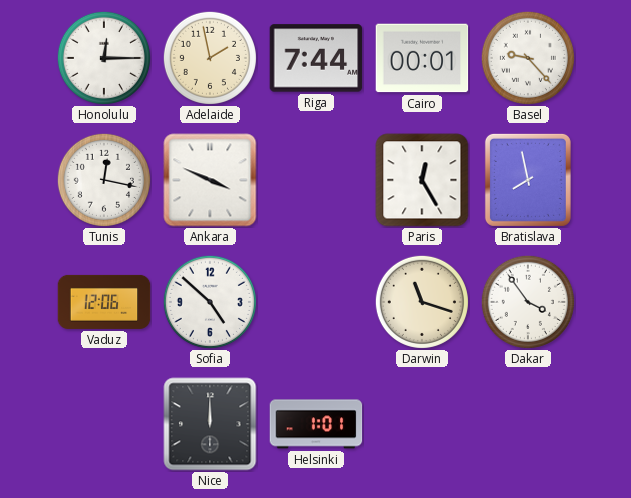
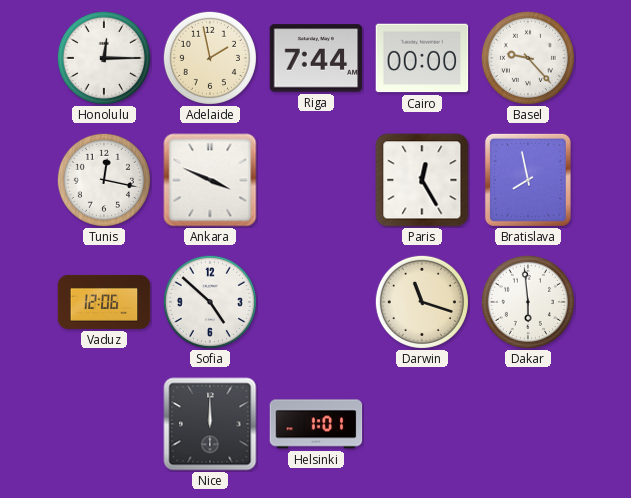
Cairo: 00:01 -> 00:00 (422, 58)
Dakar: 3:54 -> 5:59 (528, 302)
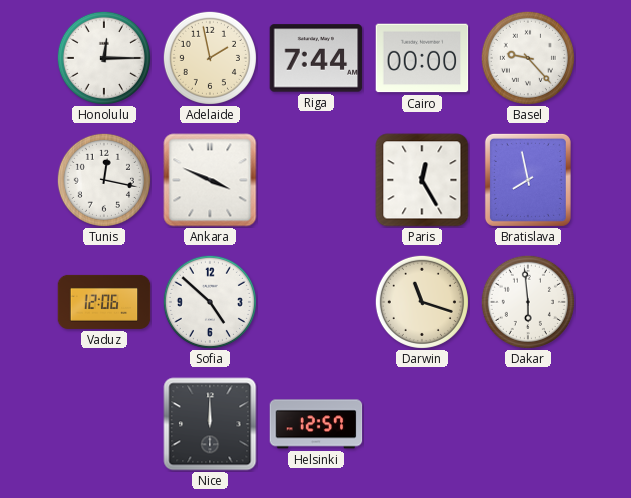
Helsinki: 1:01 -> 12:57 (316, 424)
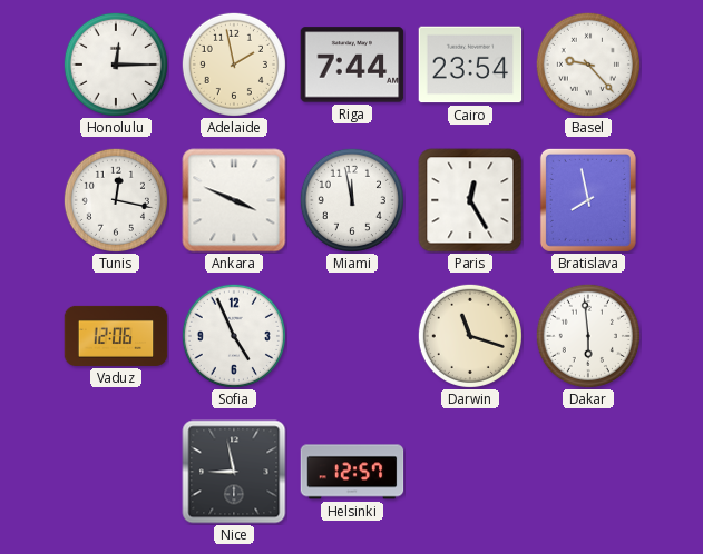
Cairo: 00:00 -> 23:54 (470, 65)
Miami: none -> 11:58 (352, 200)
Sofia: 4:52 -> 4:56 (234, 336)
Nice: 12:00 -> 8:58 (234, 472)
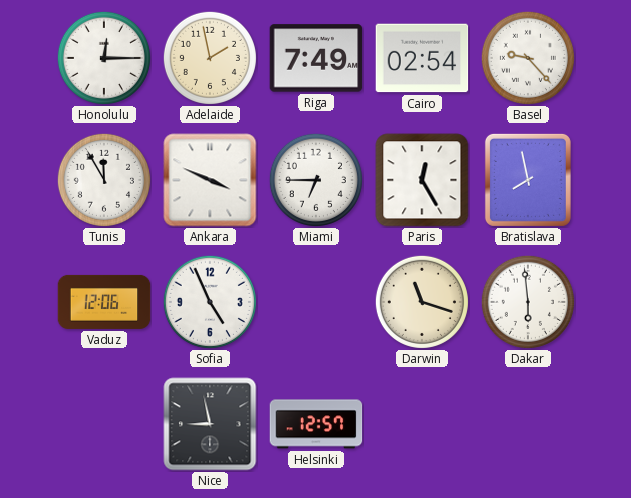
Riga: 7:44 -> 7:49 (316, 58)
Cairo: 23:54 -> 02:54 (422, 58)
Tunis: 12:17 -> 11:55 (104, 180)
Miami: 11:58 -> 6:45 (316, 180)
